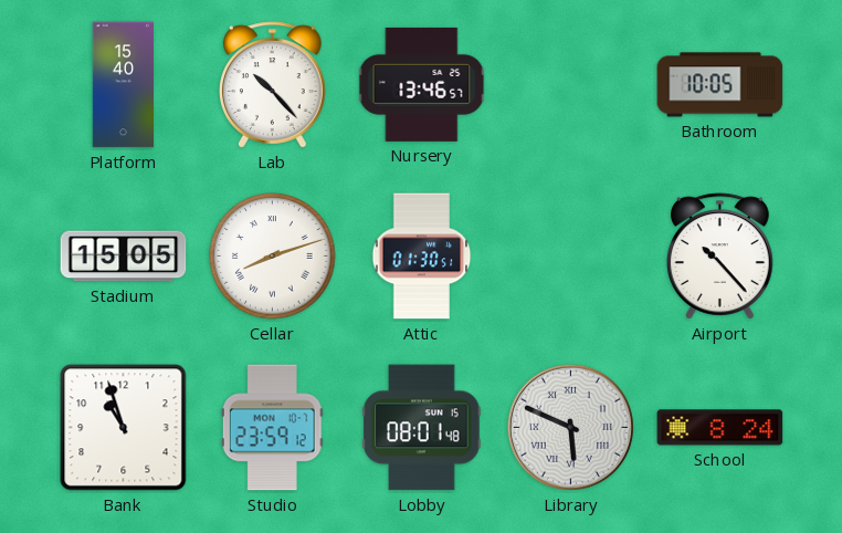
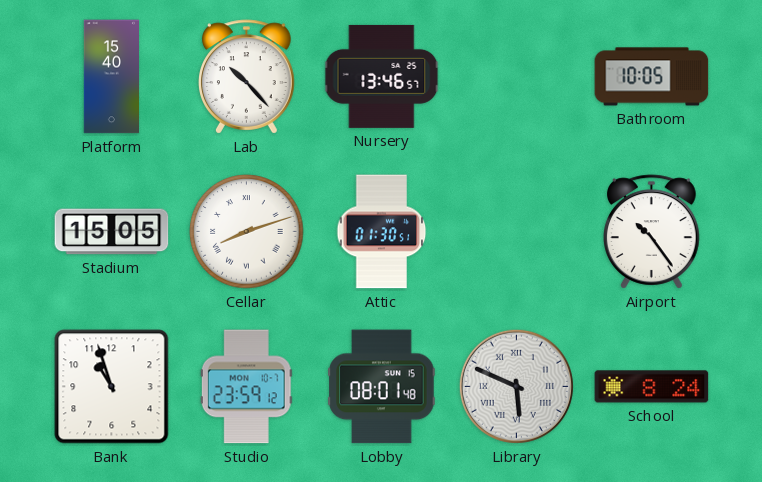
Airport: 10:23 -> 10:24 (652, 232)
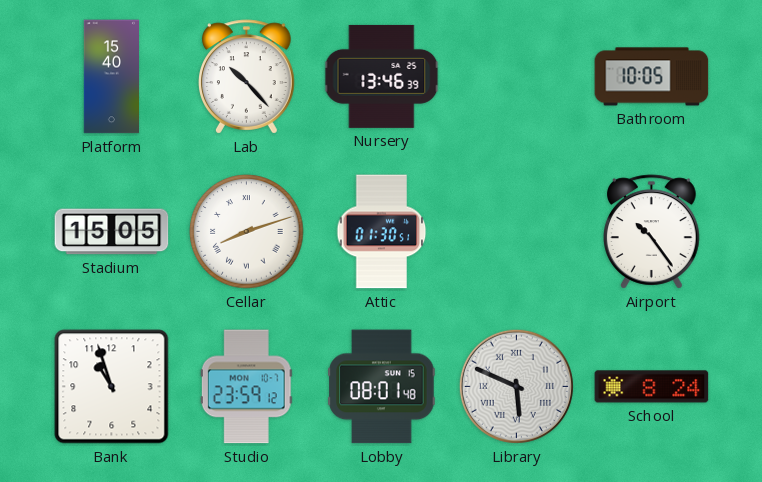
Nursery: 13:46:57 -> 13:46:39 (382, 76)
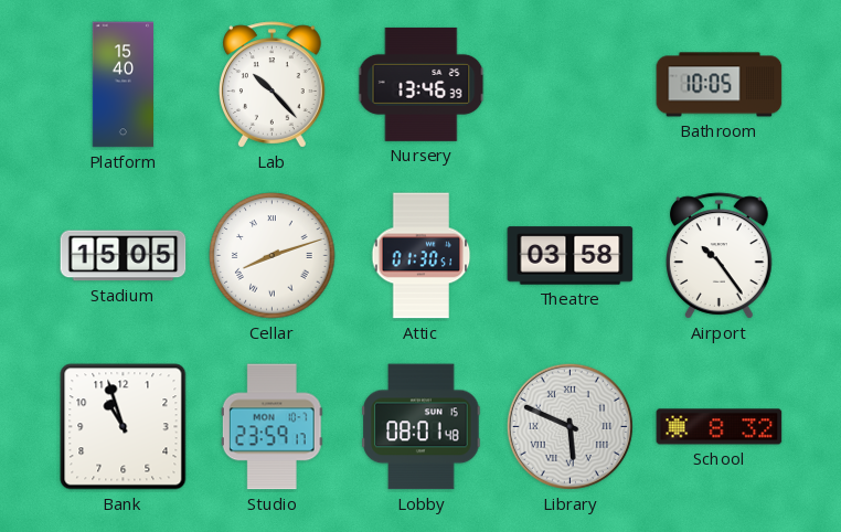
Theatre: none -> 03:58 (571, 256)
Studio: 23:59:12 -> 23:59:17 (272, 427)
School: 8:24 -> 8:32 (720, 427)
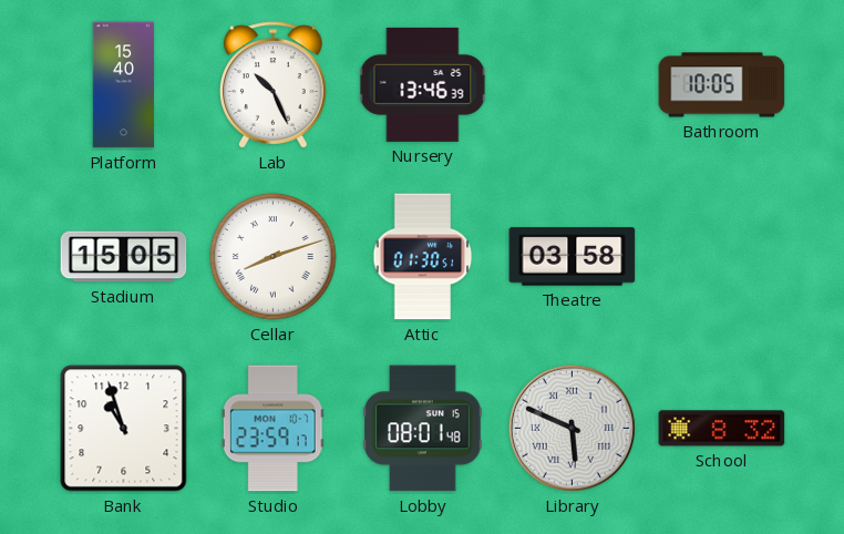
Lab: 10:23 -> 10:26 (274, 85)
Airport: 10:24 -> none (720, 256)
